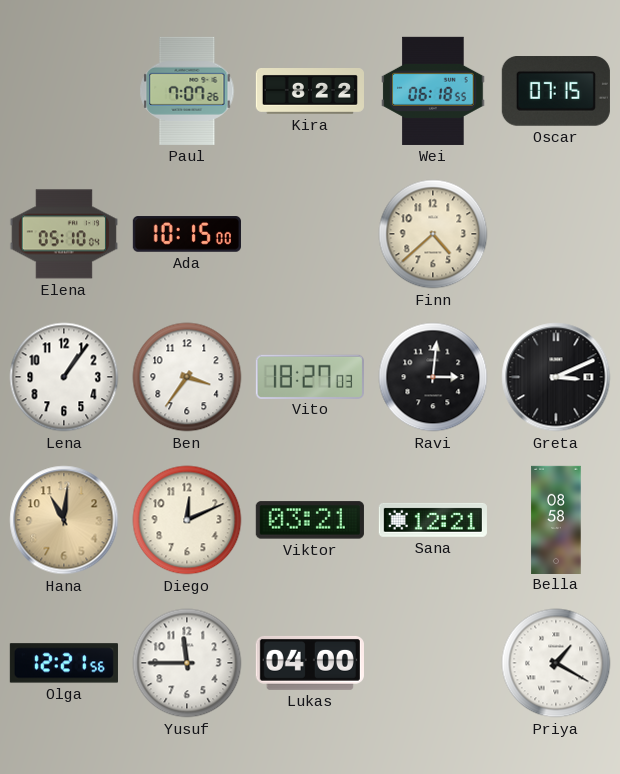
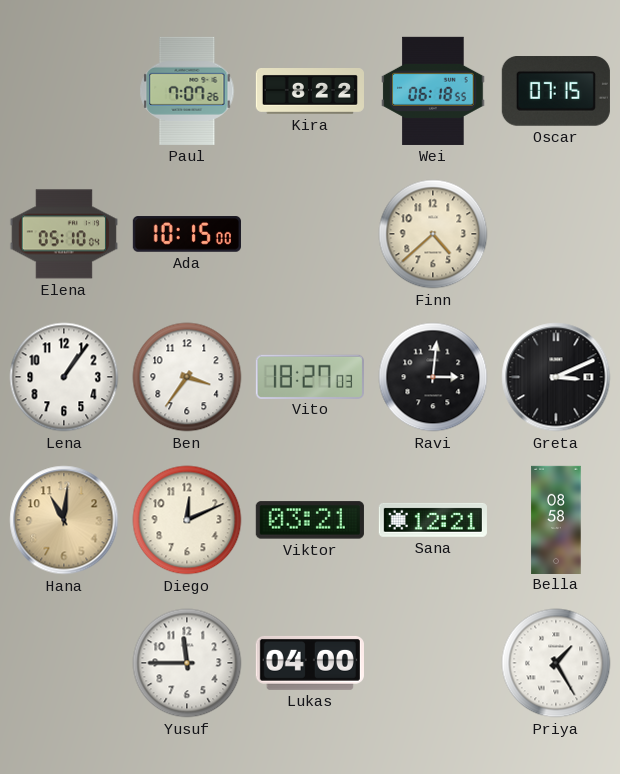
Olga: 12:21 -> none (64, 663)
Priya: 1:20 -> 1:25 (556, 663)
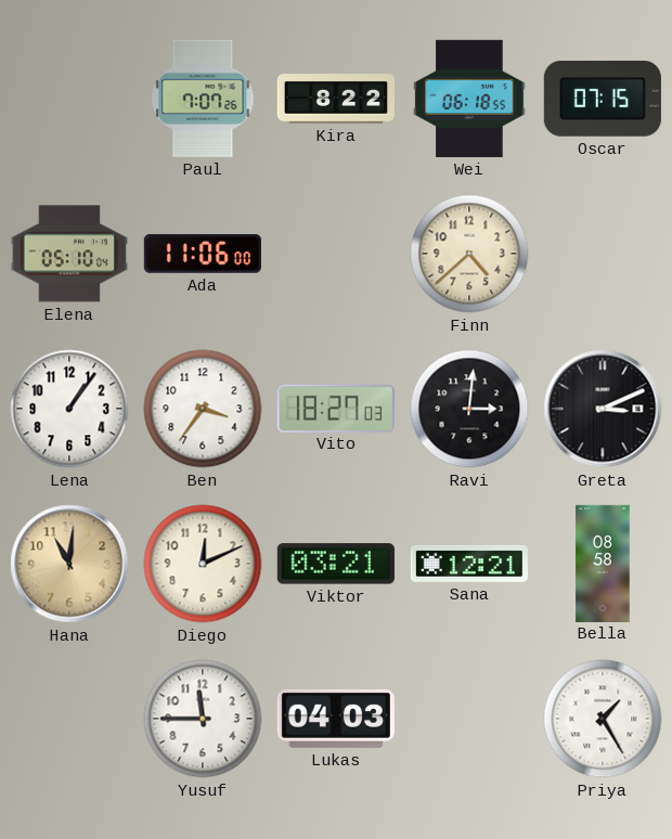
Ada: 10:15 -> 11:06 (203, 254)
Lukas: 04:00 -> 04:03 (336, 719)
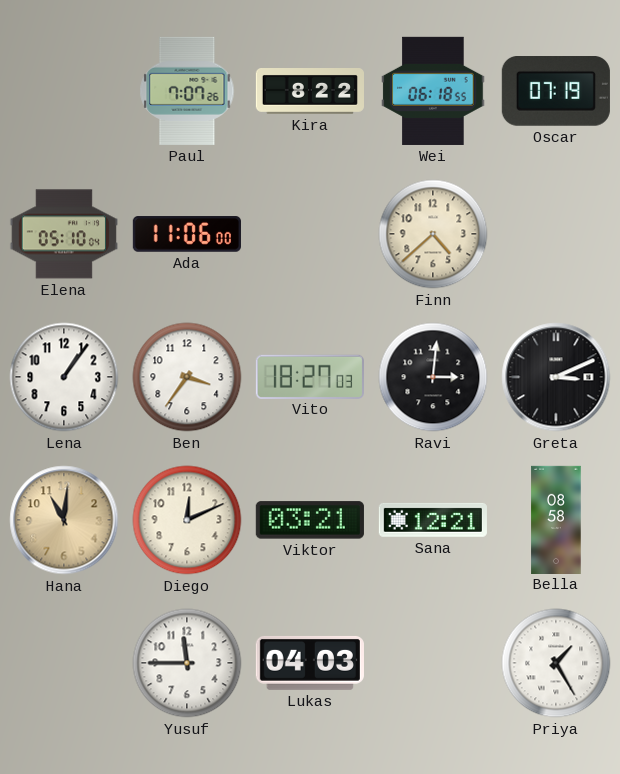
Oscar: 07:15 -> 07:19 (556, 92)
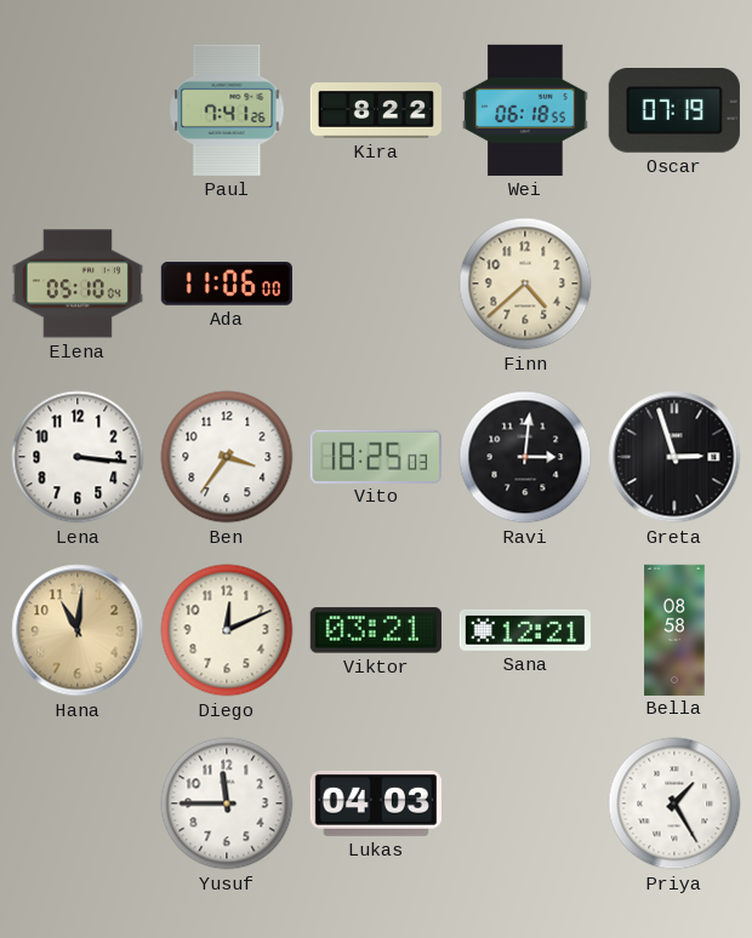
Paul: 7:07 -> 7:41 (227, 110)
Lena: 1:06 -> 3:16 (78, 457)
Vito: 18:27 -> 18:25 (376, 456)
Greta: 3:11 -> 2:57 (674, 457)
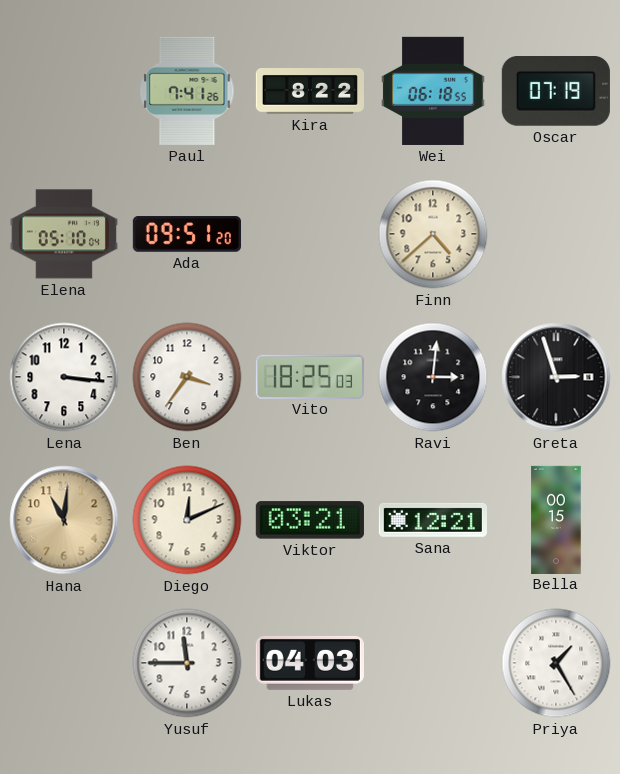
Ada: 11:06 -> 09:51 (187, 234)
Bella: 08:58 -> 00:15 (556, 519)
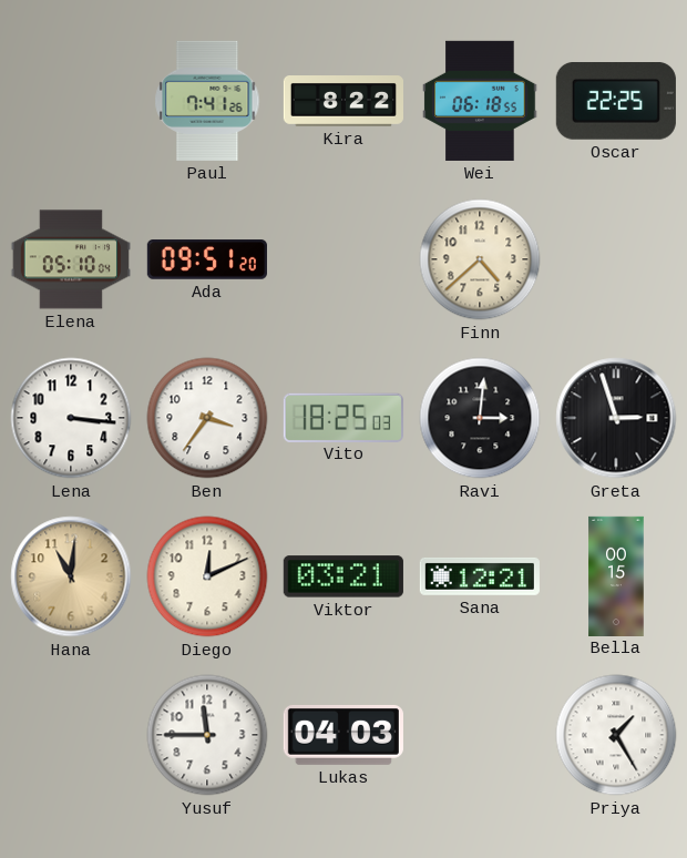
Oscar: 07:19 -> 22:25 (616, 102)
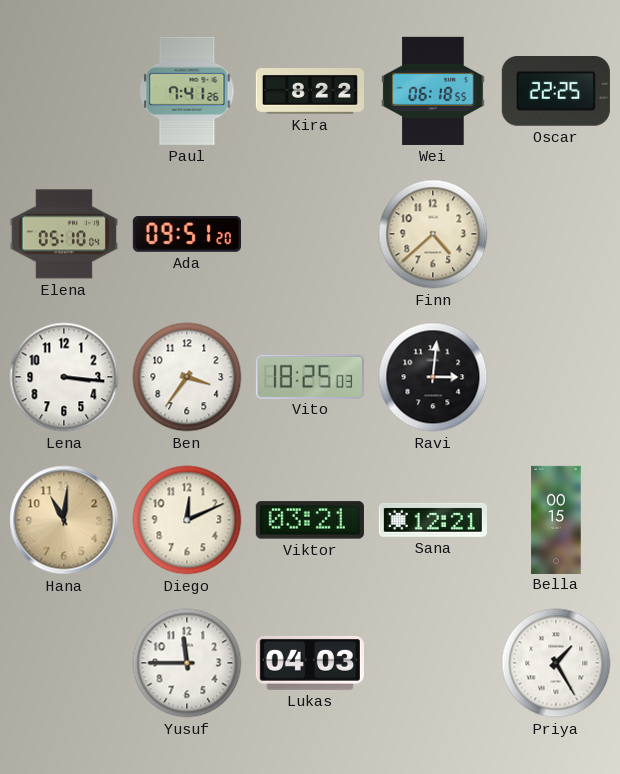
Greta: 2:57 -> none (616, 418)
